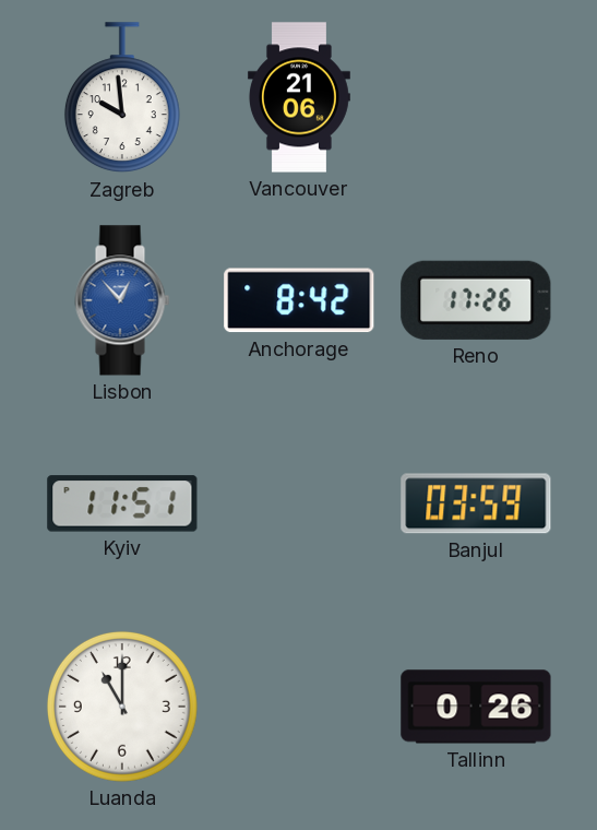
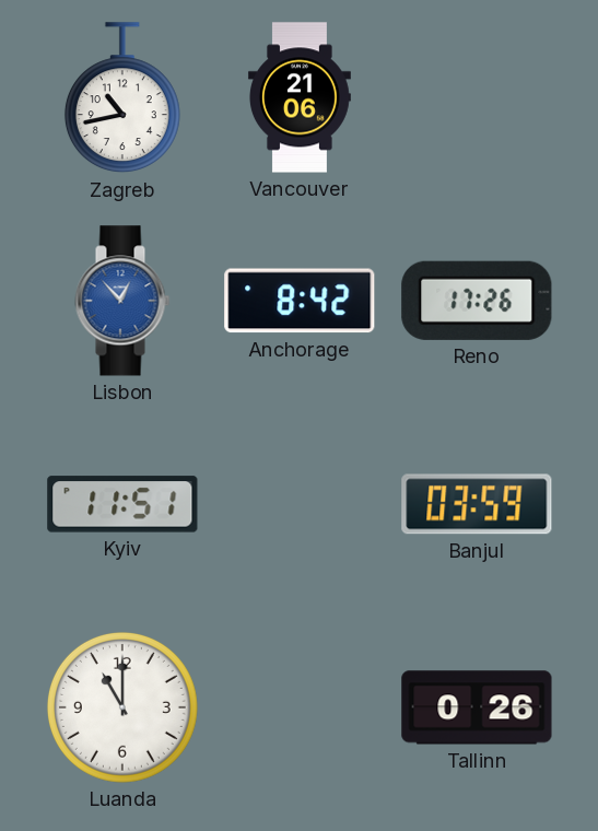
Zagreb: 9:59 -> 10:43 (122, 98)
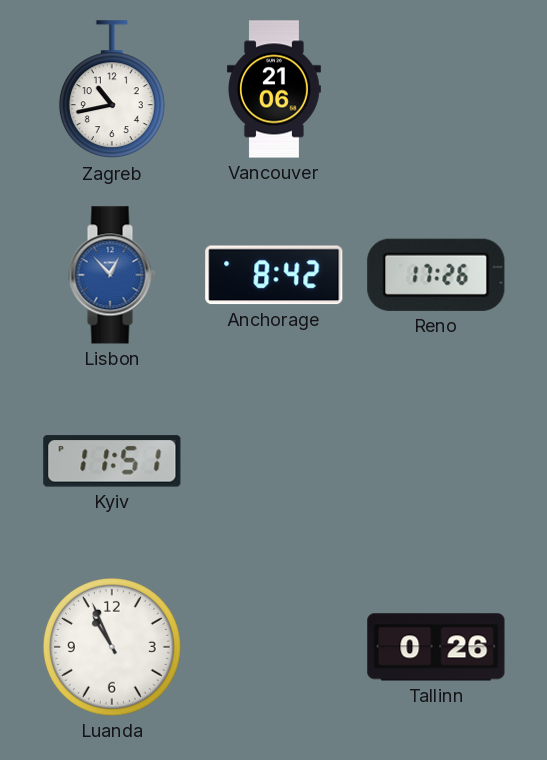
Banjul: 03:59 -> none (477, 504)
Luanda: 11:00 -> 10:56 (112, 647)
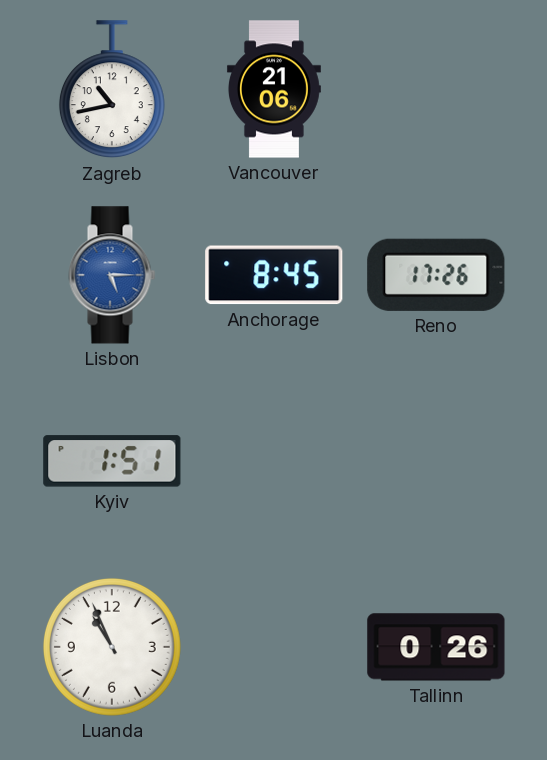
Lisbon: 12:53 -> 5:15 (112, 275)
Anchorage: 8:42 -> 8:45 (274, 275)
Kyiv: 11:51 -> 1:51 (112, 461)
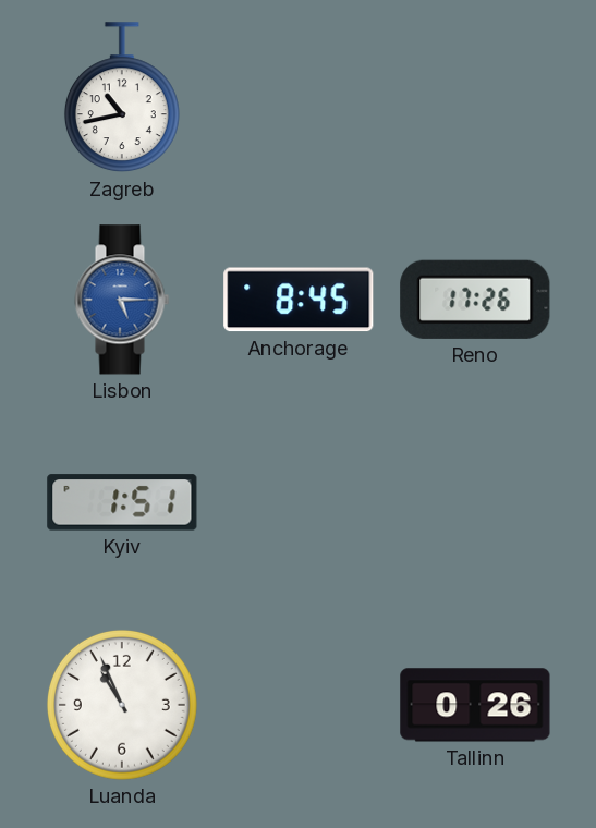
Vancouver: 21:06 -> none (274, 89)
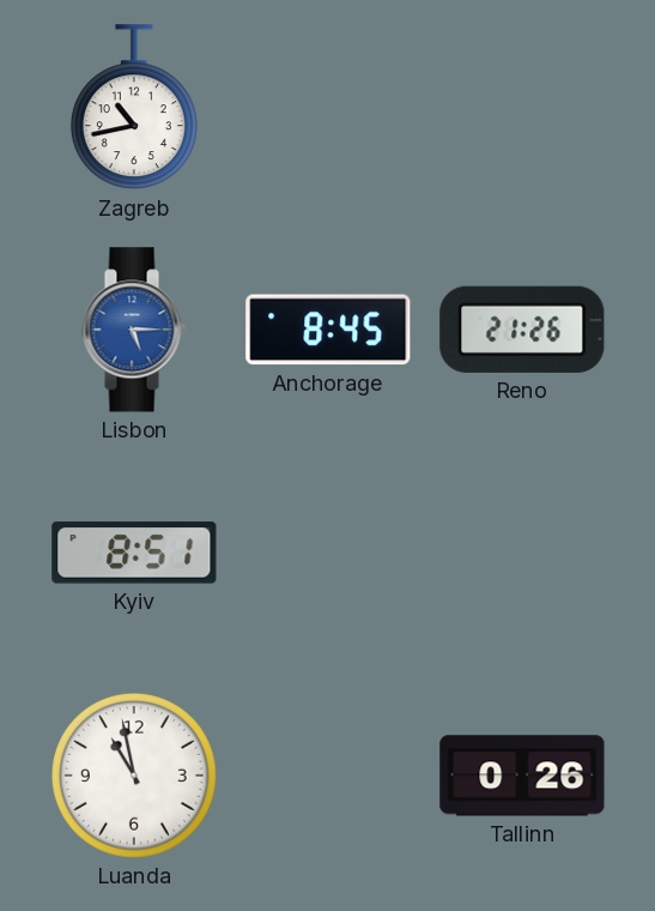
Reno: 17:26 -> 21:26 (522, 330)
Kyiv: 1:51 -> 8:51 (134, 553)
Luanda: 10:56 -> 10:58 (134, 776)
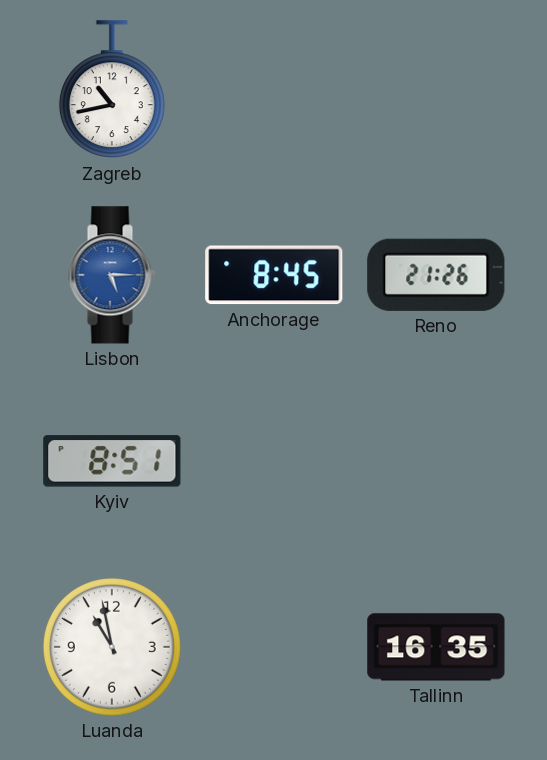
Tallinn: 0:26 -> 16:35 (436, 647)
